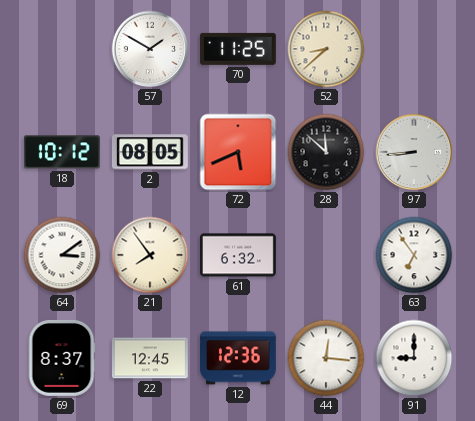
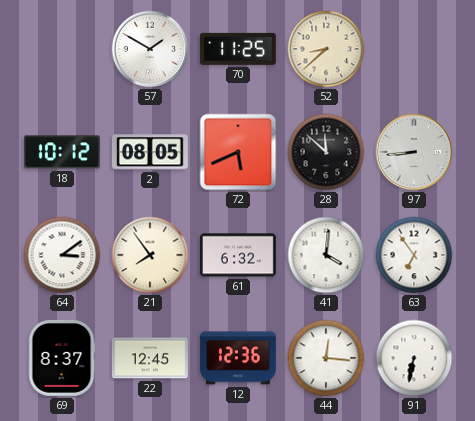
41: none -> 4:01 (326, 255)
91: 9:00 -> 6:32 (414, 358)
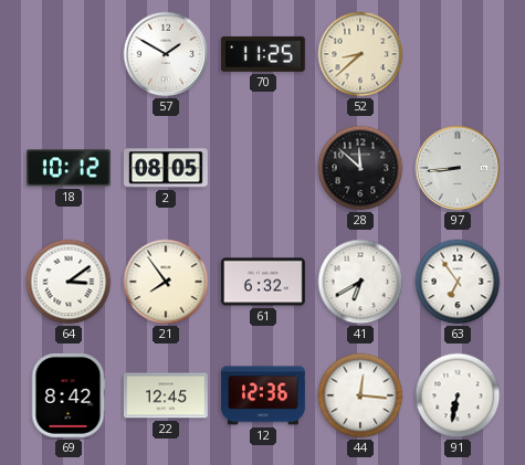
72: 5:41 -> none (238, 152)
41: 4:01 -> 6:40 (360, 282)
69: 8:37 -> 8:42 (69, 395)
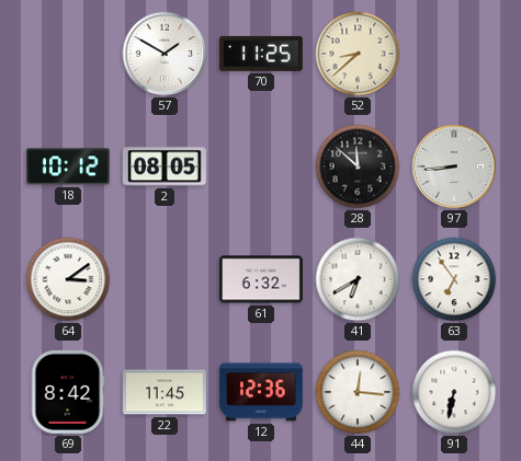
21: 7:54 -> none (166, 282)
22: 12:45 -> 11:45 (165, 392)
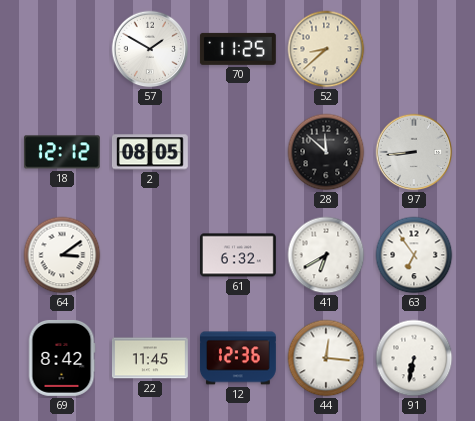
18: 10:12 -> 12:12 (62, 152)
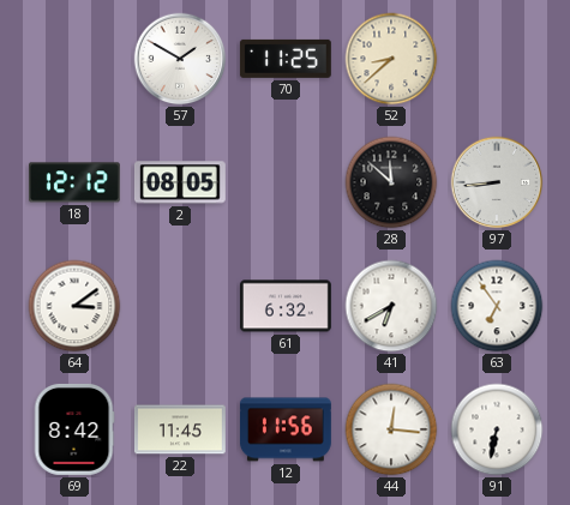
12: 12:36 -> 11:56 (286, 429)
